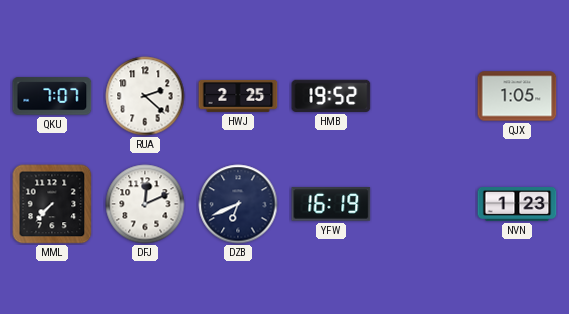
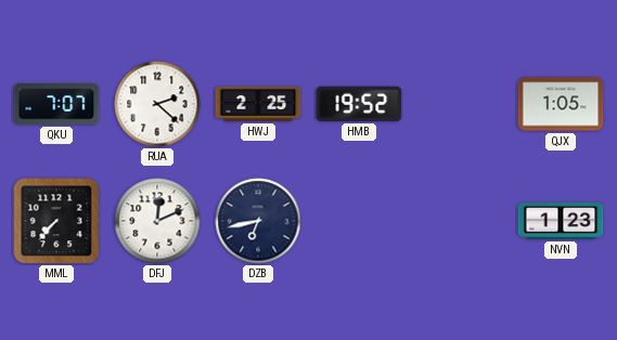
DZB: 6:41 -> 6:43 (258, 221)
YFW: 16:19 -> none (331, 204)
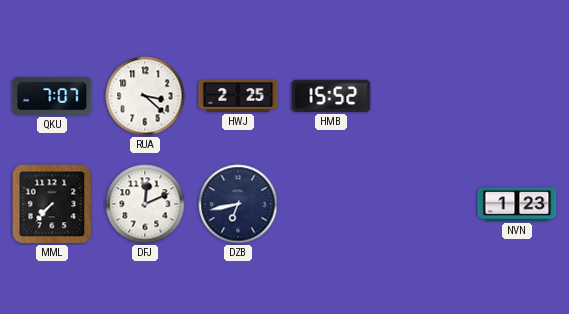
RUA: 2:22 -> 3:22 (145, 96)
HMB: 19:52 -> 15:52 (331, 96)
QJX: 1:05 -> none (561, 104)
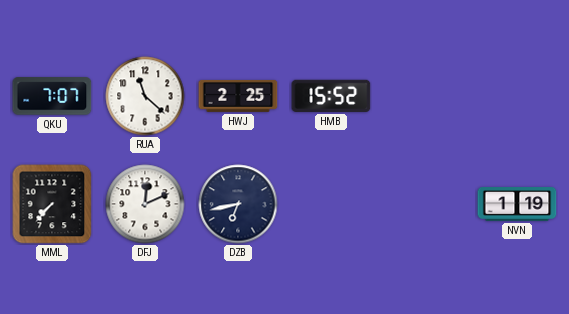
RUA: 3:22 -> 11:22 (145, 96)
NVN: 1:23 -> 1:19 (517, 205)
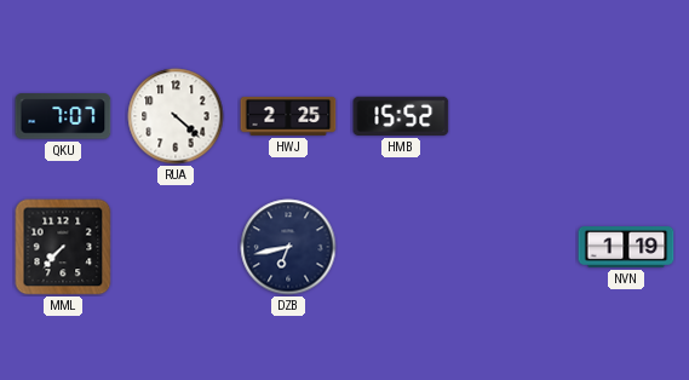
RUA: 11:22 -> 4:22 (176, 116)
DFJ: 12:11 -> none (145, 204)
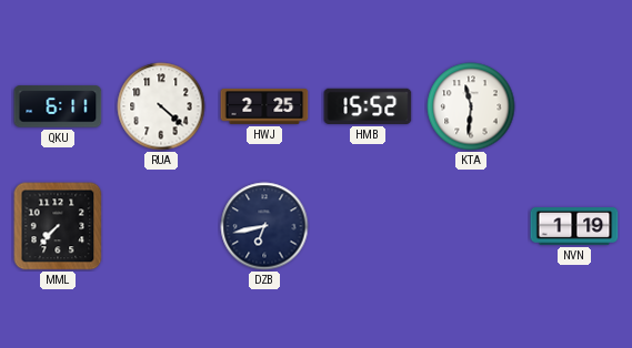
QKU: 7:07 -> 6:11 (58, 106)
KTA: none -> 11:31 (471, 106)
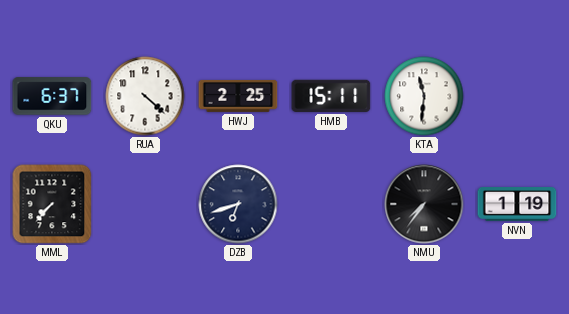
QKU: 6:11 -> 6:37 (52, 96)
HMB: 15:52 -> 15:11 (331, 96)
DZB: 6:43 -> 6:42 (238, 204)
NMU: none -> 7:36 (424, 204)
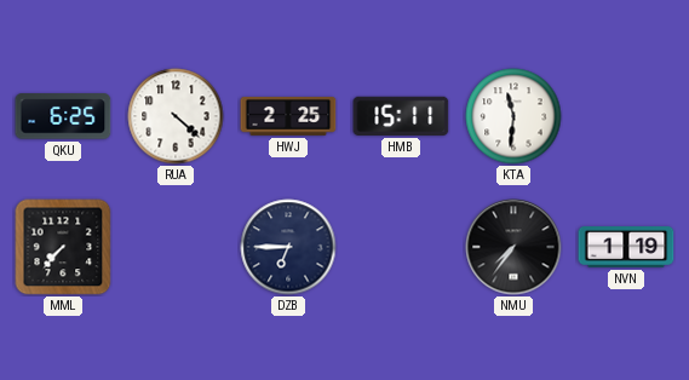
QKU: 6:37 -> 6:25 (63, 116)
DZB: 6:42 -> 6:45 (288, 247)
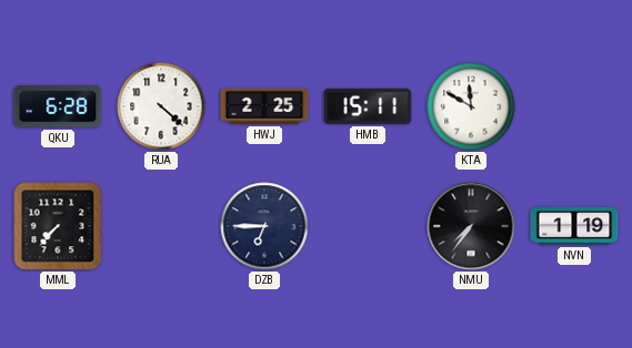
QKU: 6:25 -> 6:28 (58, 106)
KTA: 11:31 -> 11:50 (471, 106)
